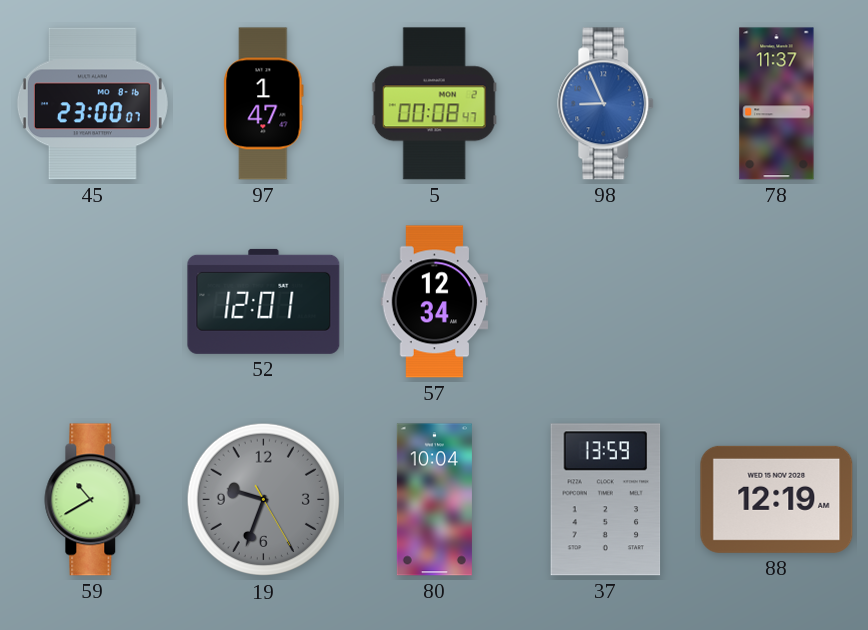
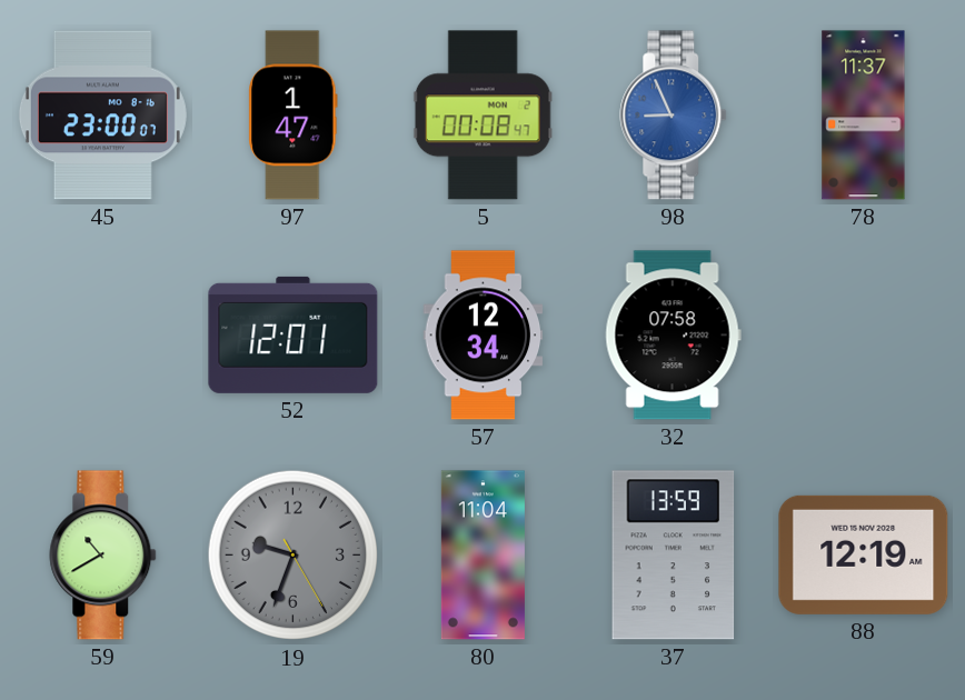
32: none -> 07:58 (673, 336)
80: 10:04 -> 11:04 (482, 556)
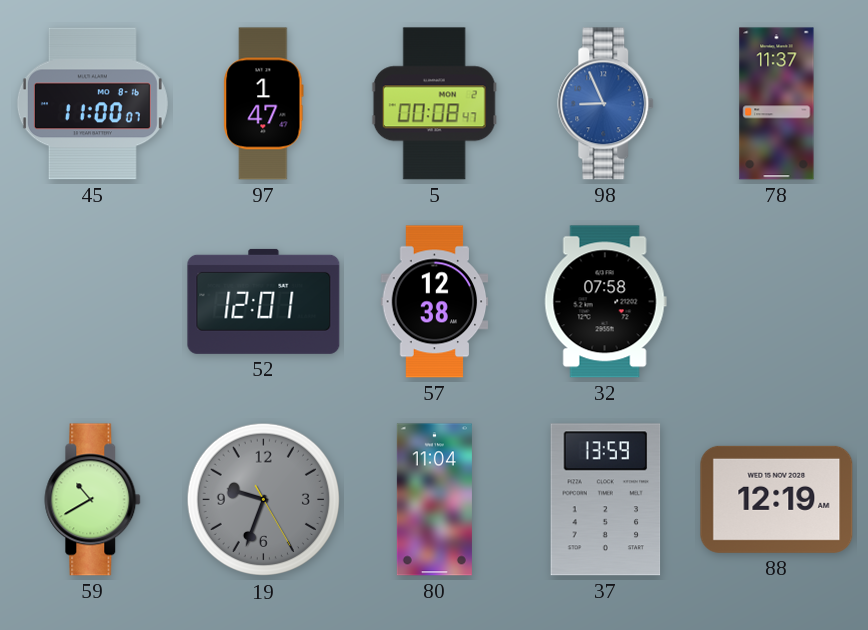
45: 23:00 -> 11:00 (92, 104)
57: 12:34 -> 12:38 (435, 302)
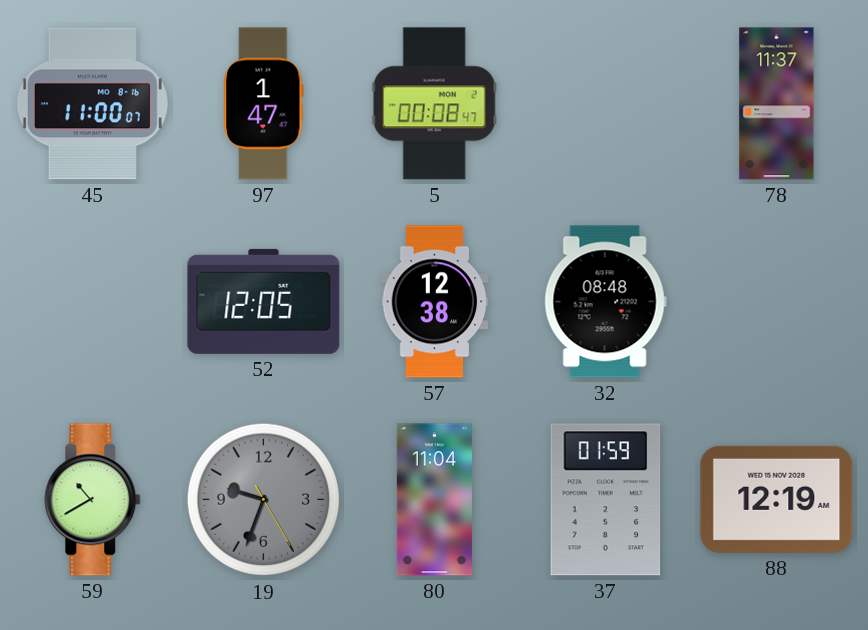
98: 8:56 -> none (606, 104)
52: 12:01 -> 12:05 (264, 301)
32: 07:58 -> 08:48 (605, 302)
37: 13:59 -> 01:59 (606, 500)
